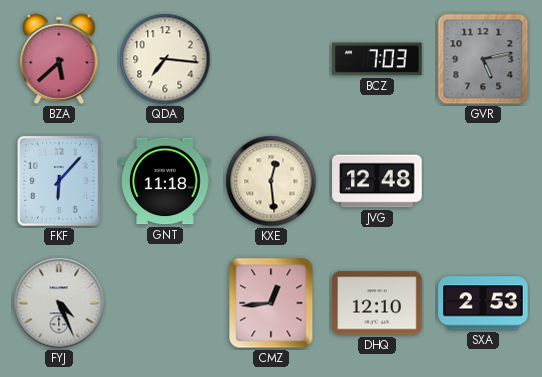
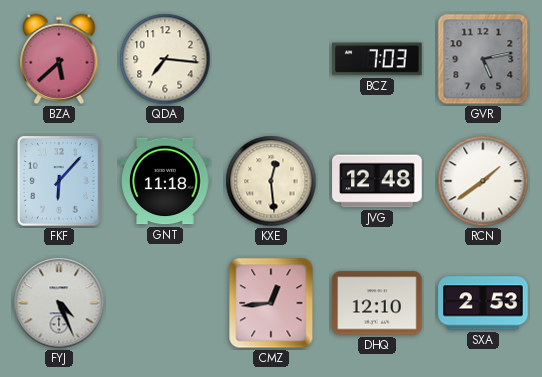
RCN: none -> 1:39 (483, 181)
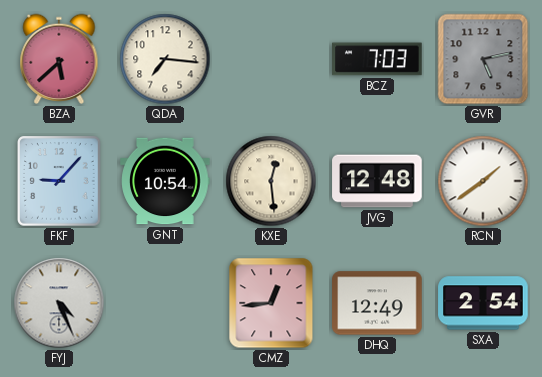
FKF: 6:07 -> 9:07 (60, 181)
GNT: 11:18 -> 10:54 (165, 181)
DHQ: 12:10 -> 12:49 (377, 303)
SXA: 2:53 -> 2:54 (483, 303)
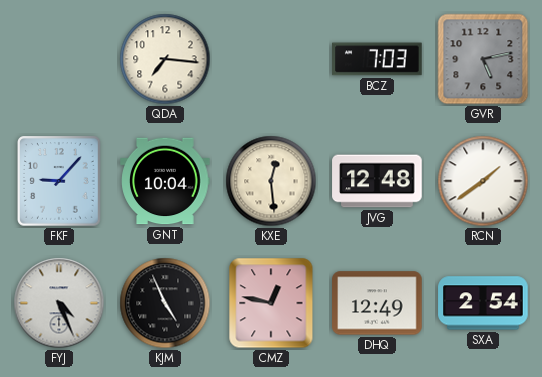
BZA: 5:38 -> none (59, 59)
GNT: 10:54 -> 10:04 (165, 181)
KJM: none -> 4:56 (165, 303)
CMZ: 12:44 -> 12:47 (271, 303)
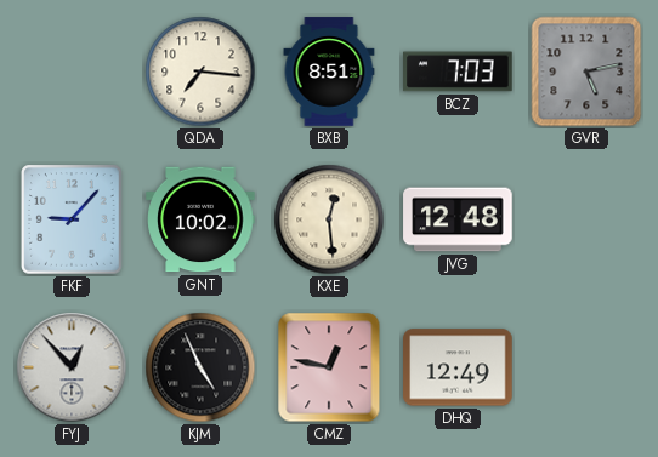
BXB: none -> 8:51 (329, 72)
GNT: 10:04 -> 10:02 (200, 219)
RCN: 1:39 -> none (483, 181)
FYJ: 4:26 -> 12:53 (72, 367)
SXA: 2:54 -> none (483, 303)
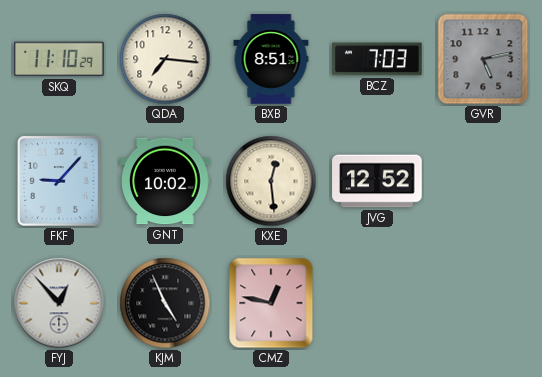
SKQ: none -> 11:10 (60, 59)
JVG: 12:48 -> 12:52 (377, 181)
DHQ: 12:49 -> none (458, 367)
